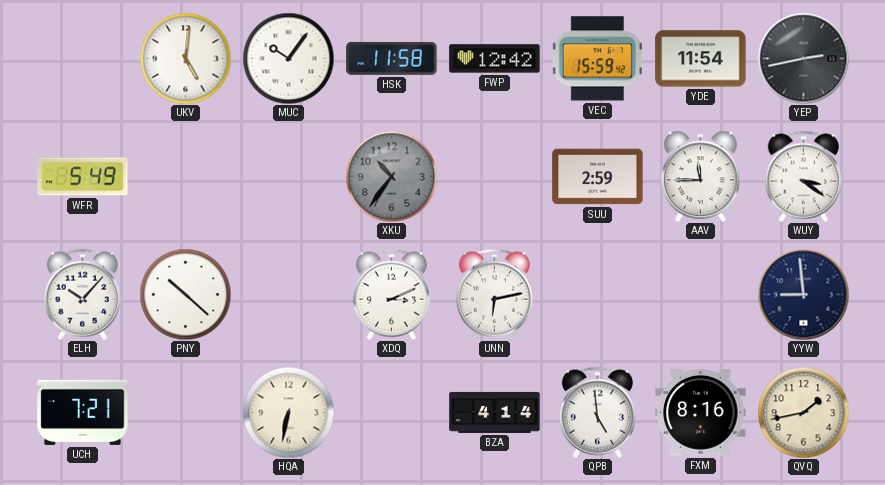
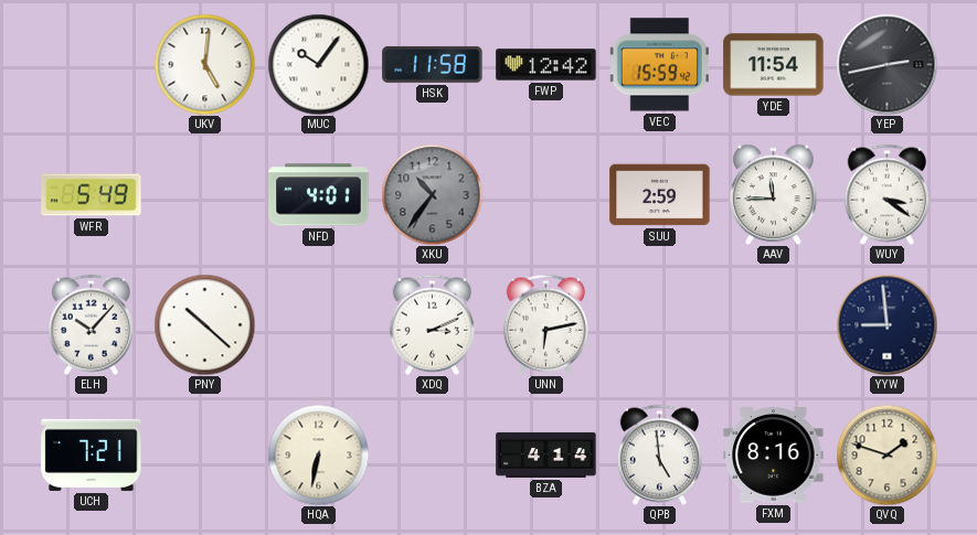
NFD: none -> 4:01 (319, 195)
QVQ: 1:43 -> 1:48 (886, 454)
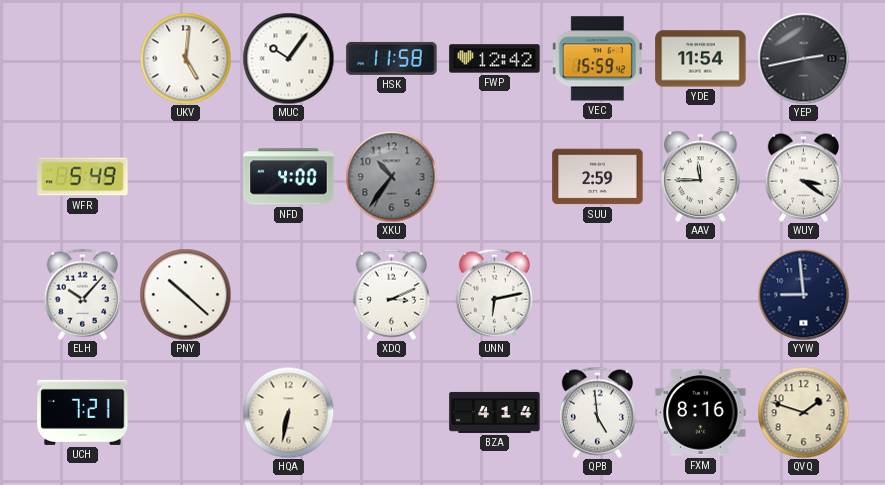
NFD: 4:01 -> 4:00 (289, 177)
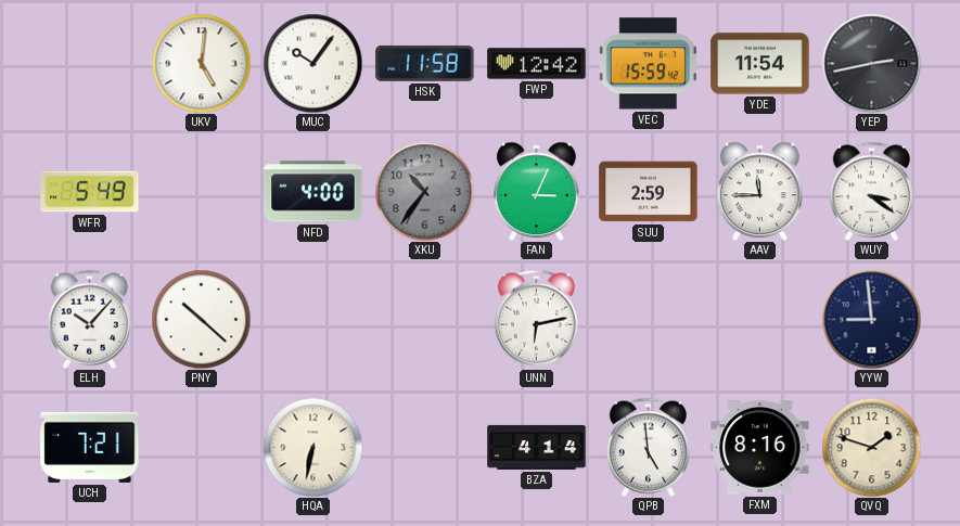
FAN: none -> 3:04 (537, 191)
XDQ: 3:11 -> none (391, 294)
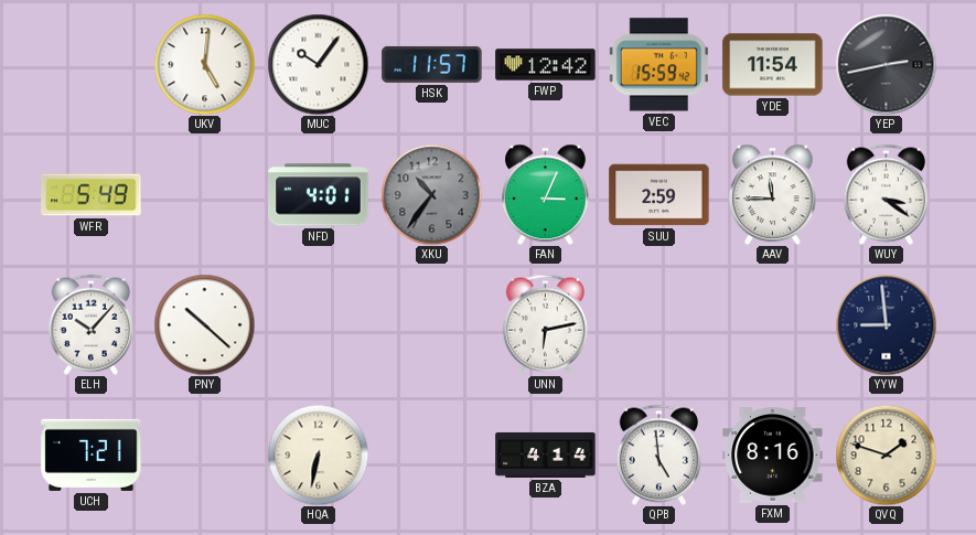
HSK: 11:58 -> 11:57 (432, 64)
NFD: 4:00 -> 4:01 (319, 195)
